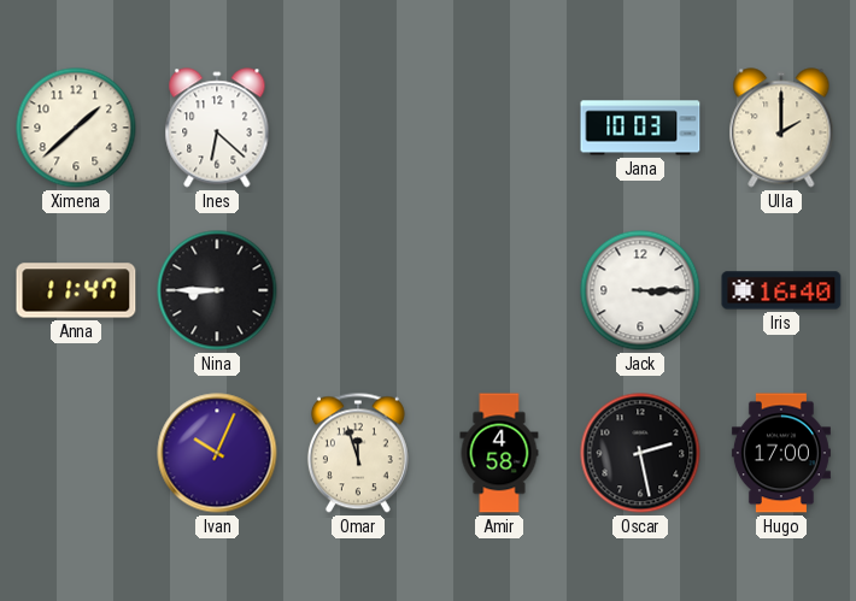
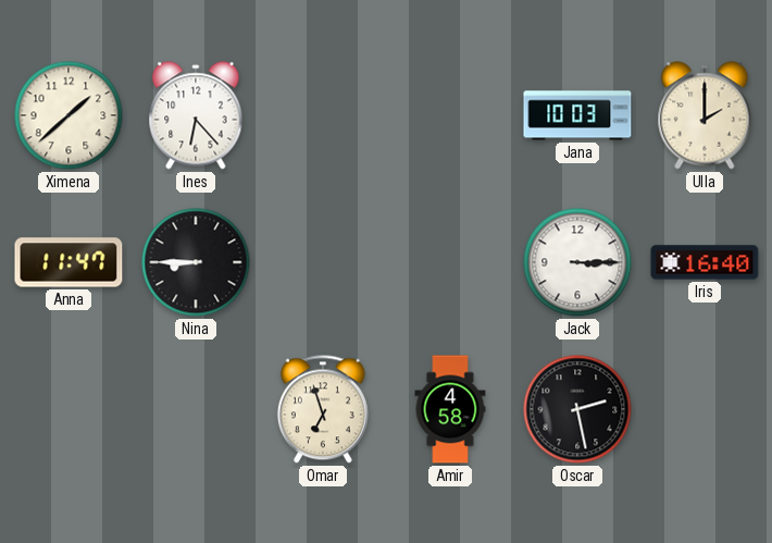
Ines: 6:22 -> 6:23 (196, 115)
Ivan: 10:04 -> none (217, 453)
Omar: 11:57 -> 6:57 (323, 409)
Hugo: 17:00 -> none (781, 453)
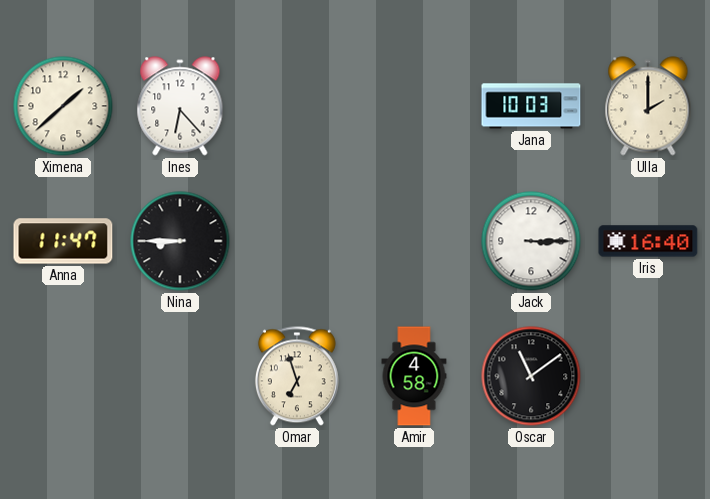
Oscar: 2:28 -> 11:09 (531, 376)
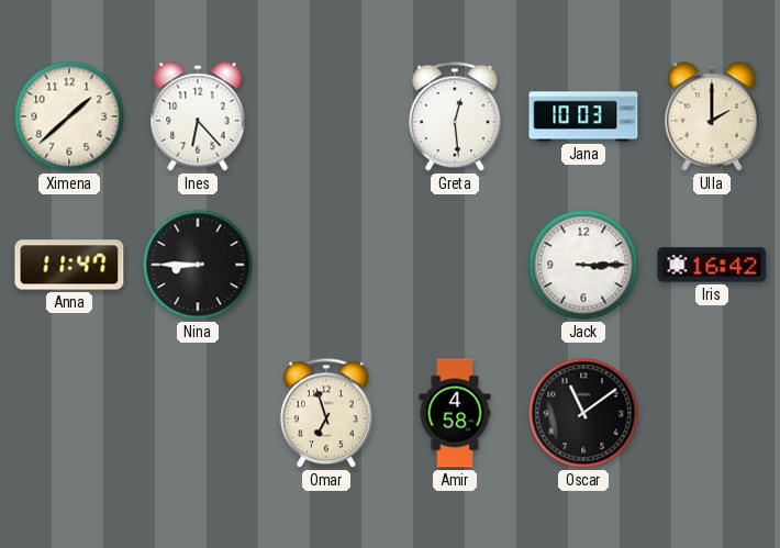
Greta: none -> 12:29 (455, 116)
Iris: 16:40 -> 16:42 (712, 265)
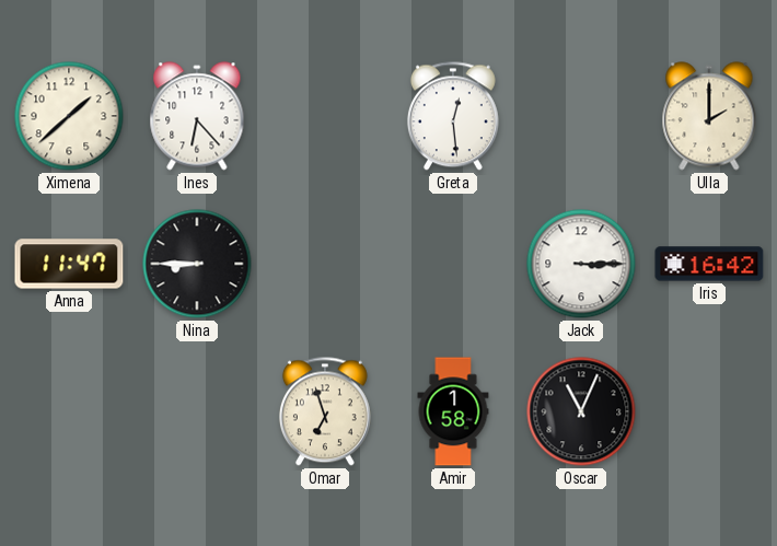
Jana: 10:03 -> none (583, 116)
Amir: 4:58 -> 1:58 (453, 411)
Oscar: 11:09 -> 11:04 (581, 411)
